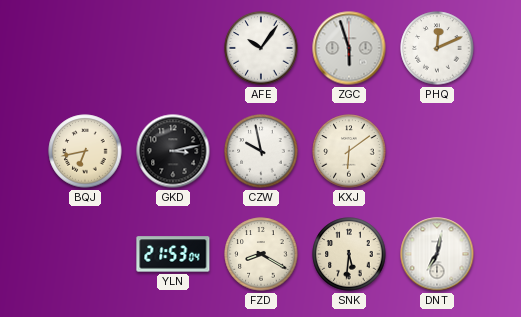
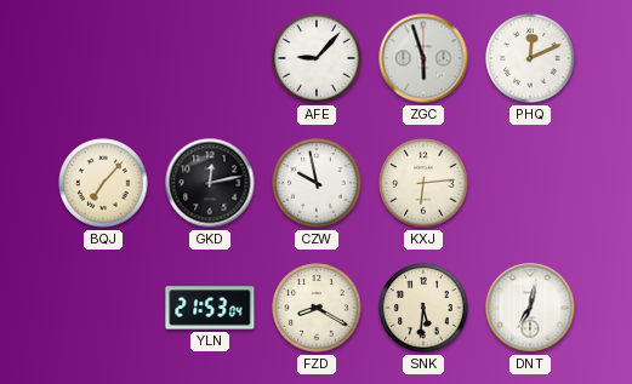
AFE: 10:06 -> 9:07 (317, 58)
BQJ: 6:43 -> 7:07 (103, 183)
GKD: 3:13 -> 12:13 (210, 183)
KXJ: 6:09 -> 6:14 (423, 183)
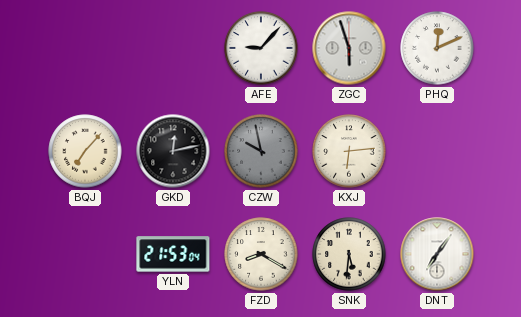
CZW dial: white -> grey (261, 151)
DNT: 7:02 -> 7:06 (437, 254)
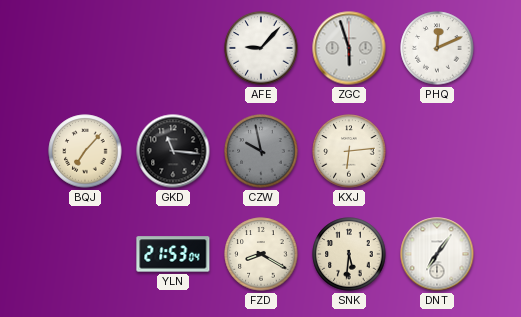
GKD: 12:13 -> 11:16 (173, 151)
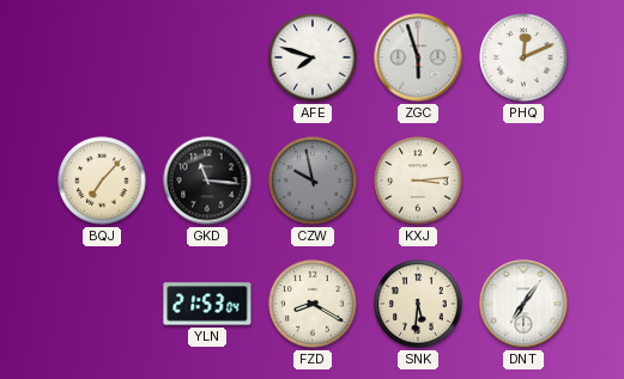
AFE: 9:07 -> 7:48 (313, 57)
KXJ: 6:14 -> 3:14 (418, 181)
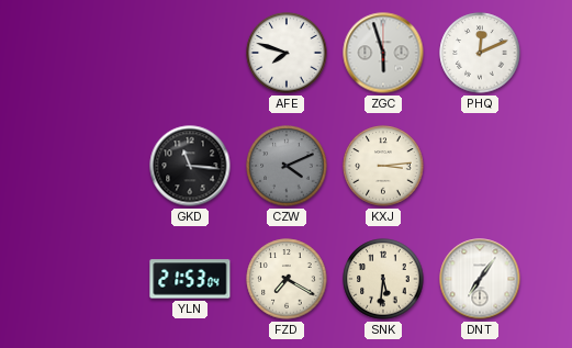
BQJ: 7:07 -> none (102, 181)
CZW: 9:58 -> 4:11 (287, 166)
FZD: 8:20 -> 7:20 (287, 279)
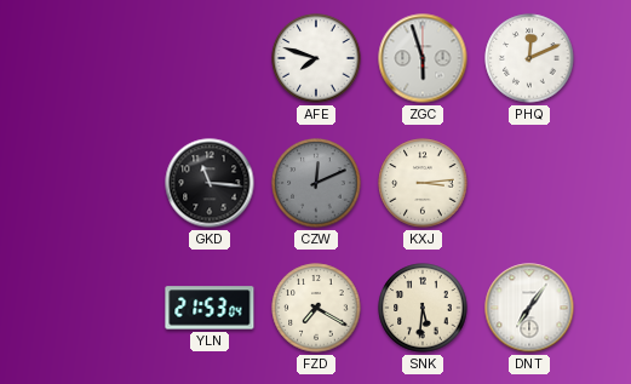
CZW: 4:11 -> 12:11 (316, 183)
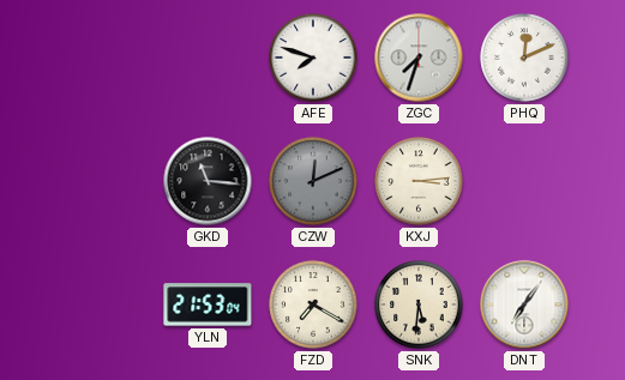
ZGC: 5:57 -> 7:33 (419, 58)
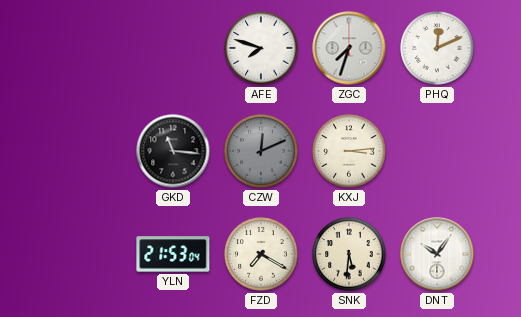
DNT: 7:06 -> 10:06 (437, 254)
